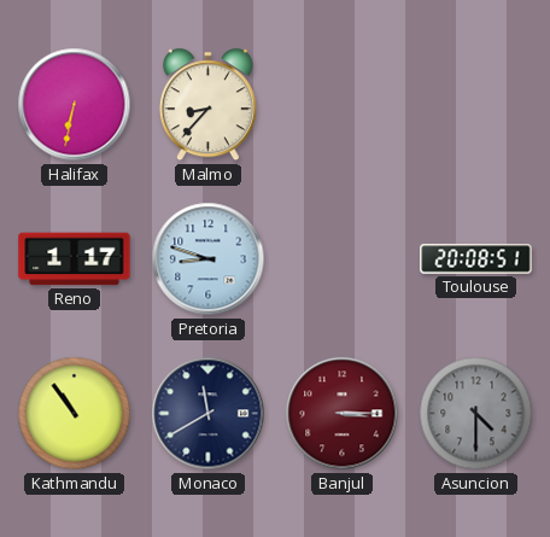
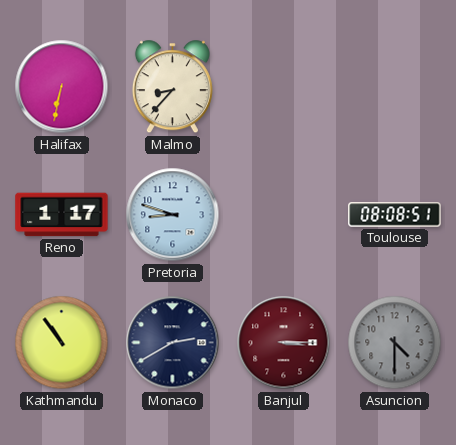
Toulouse: 20:08 -> 08:08 (395, 215)
Monaco: 11:40 -> 2:40 (173, 343)
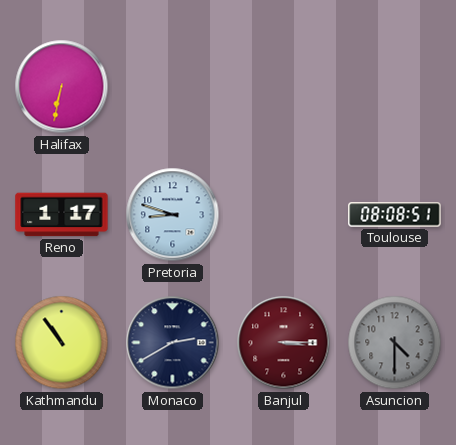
Malmo: 8:37 -> none (172, 87)
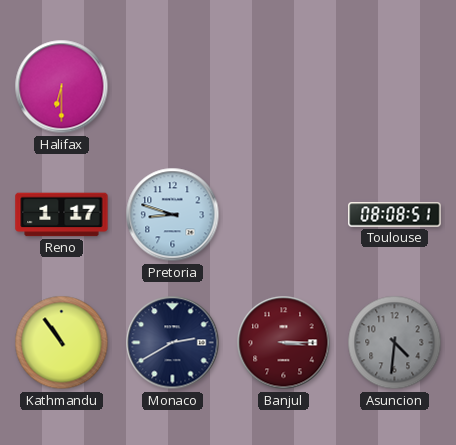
Halifax: 6:32 -> 6:30 (62, 87)
Asuncion: 4:30 -> 4:31 (395, 343)
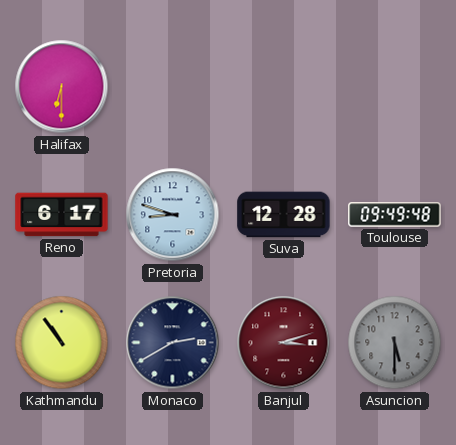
Reno: 1:17 -> 6:17 (62, 215)
Suva: none -> 12:28 (284, 215)
Toulouse: 08:08 -> 09:49 (395, 215)
Banjul: 3:15 -> 3:12 (284, 343)
Asuncion: 4:31 -> 5:30 (395, 343)
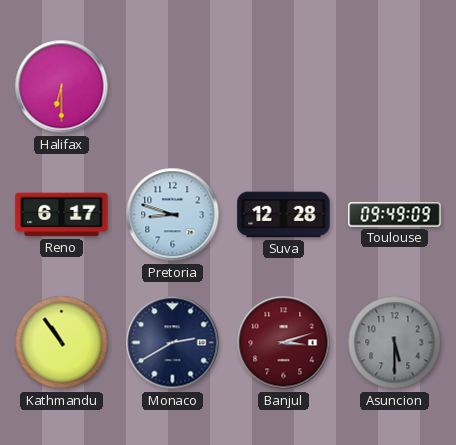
Toulouse: 09:49:48 -> 09:49:09 (395, 215)
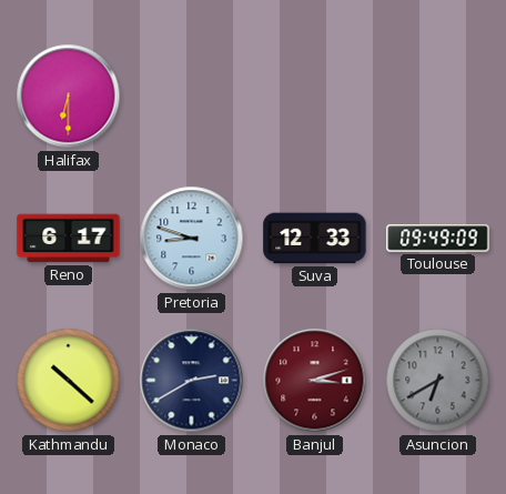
Suva: 12:28 -> 12:33 (315, 239)
Kathmandu: 10:54 -> 10:22 (69, 381)
Asuncion: 5:30 -> 6:40 (438, 381)
